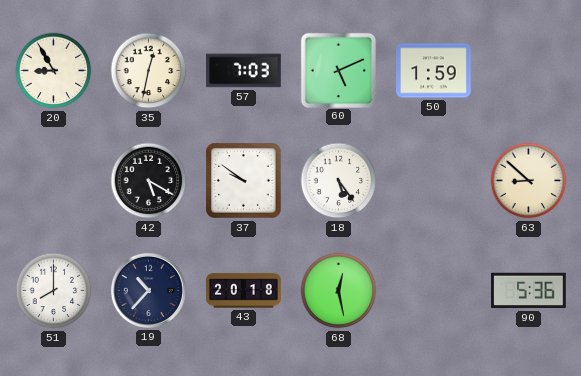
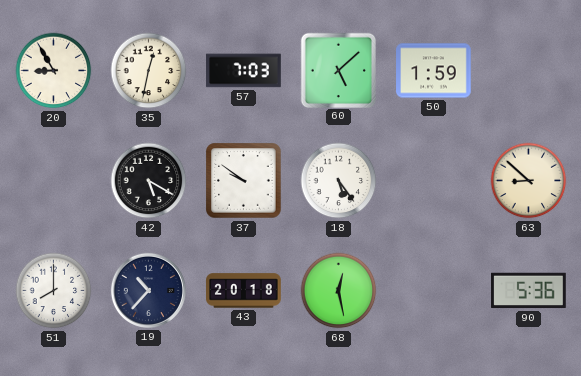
60: 5:11 -> 5:08 (338, 70)
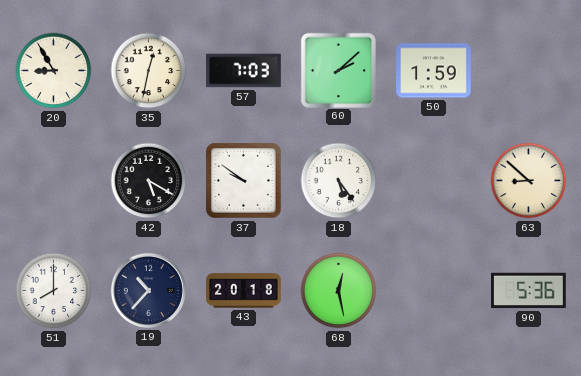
60: 5:08 -> 2:08 (338, 70)
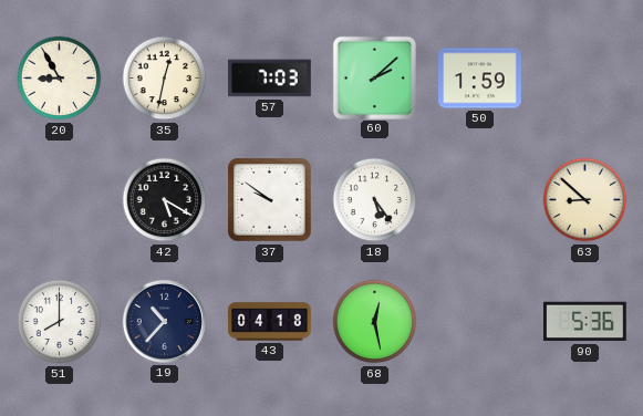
43: 20:18 -> 04:18 (270, 322)
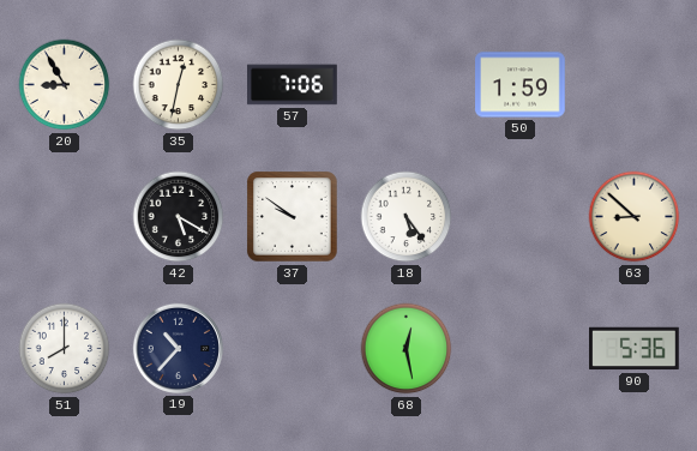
57: 7:03 -> 7:06 (293, 85)
60: 2:08 -> none (374, 77)
43: 04:18 -> none (270, 322)
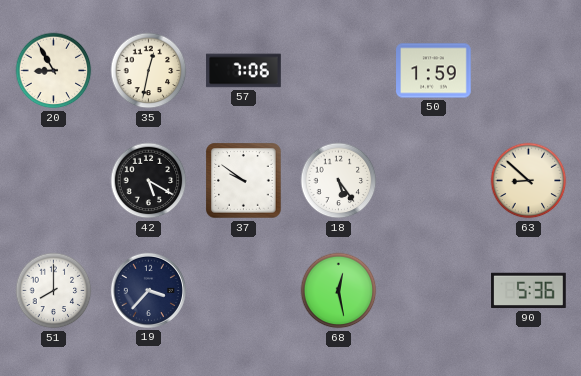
19: 10:37 -> 3:37 (148, 290)
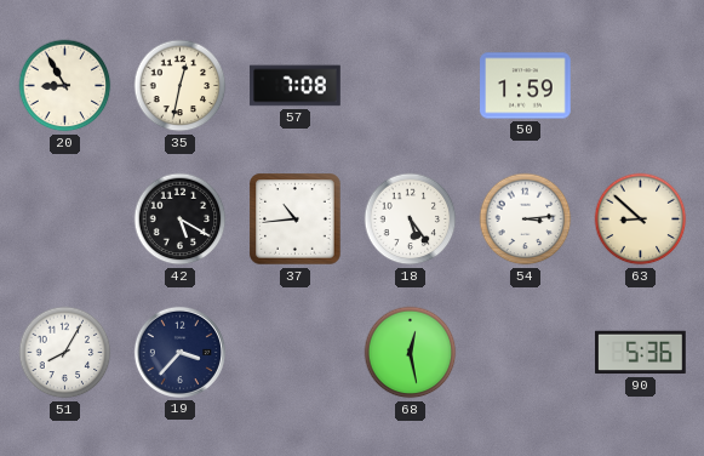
57: 7:06 -> 7:08 (296, 86)
37: 9:51 -> 10:44 (296, 220)
54: none -> 3:14 (526, 220)
51: 8:00 -> 8:05 (65, 353)
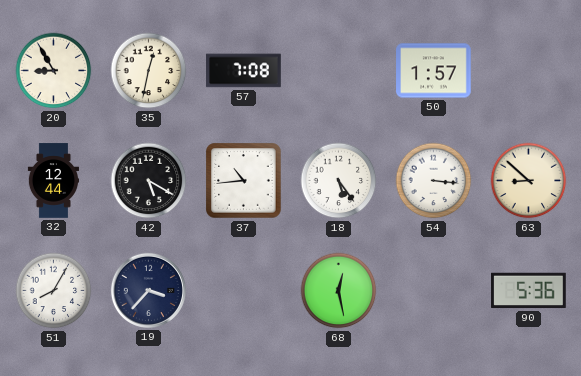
50: 1:59 -> 1:57 (434, 71)
32: none -> 12:44 (53, 181)
54: 3:14 -> 3:16 (434, 181)
